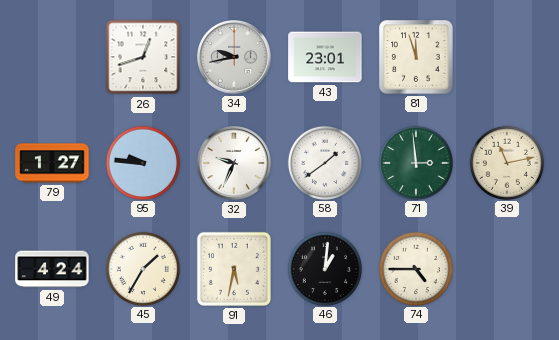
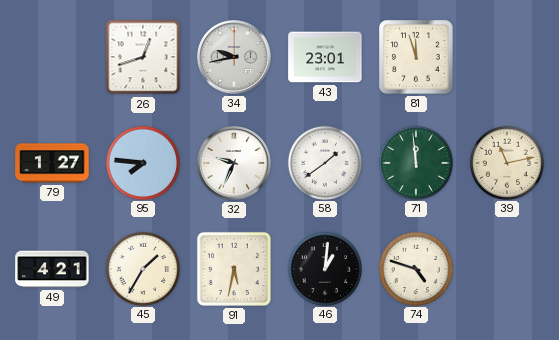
95: 9:46 -> 7:46 (142, 162)
71: 2:59 -> 11:59 (415, 162)
49: 4:24 -> 4:21 (52, 269)
74: 4:45 -> 4:48 (415, 268)
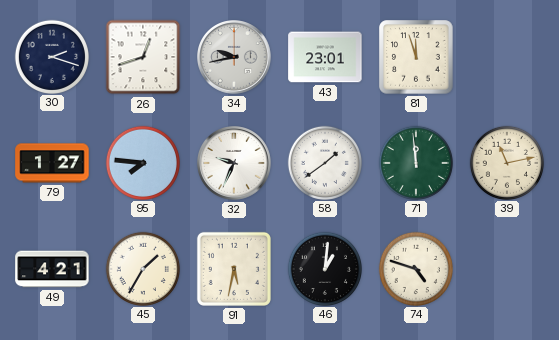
30: none -> 2:18 (51, 56)
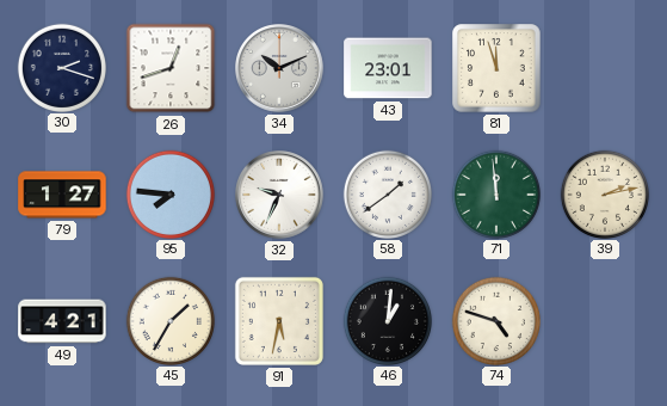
34: 9:43 -> 10:11 (279, 68)
39: 11:13 -> 2:13 (604, 193)
